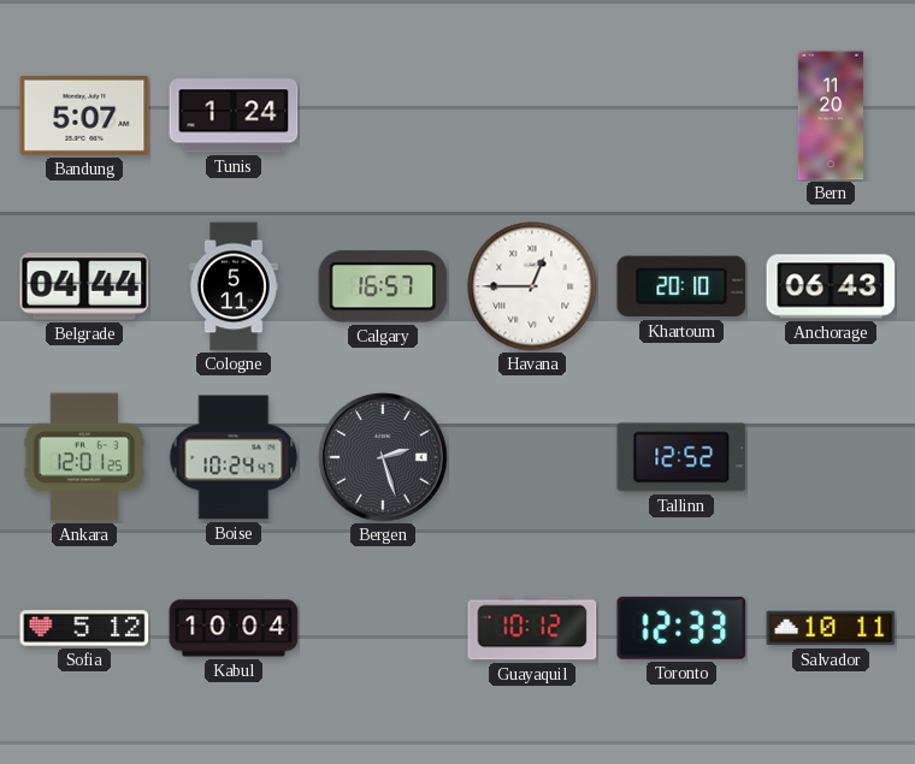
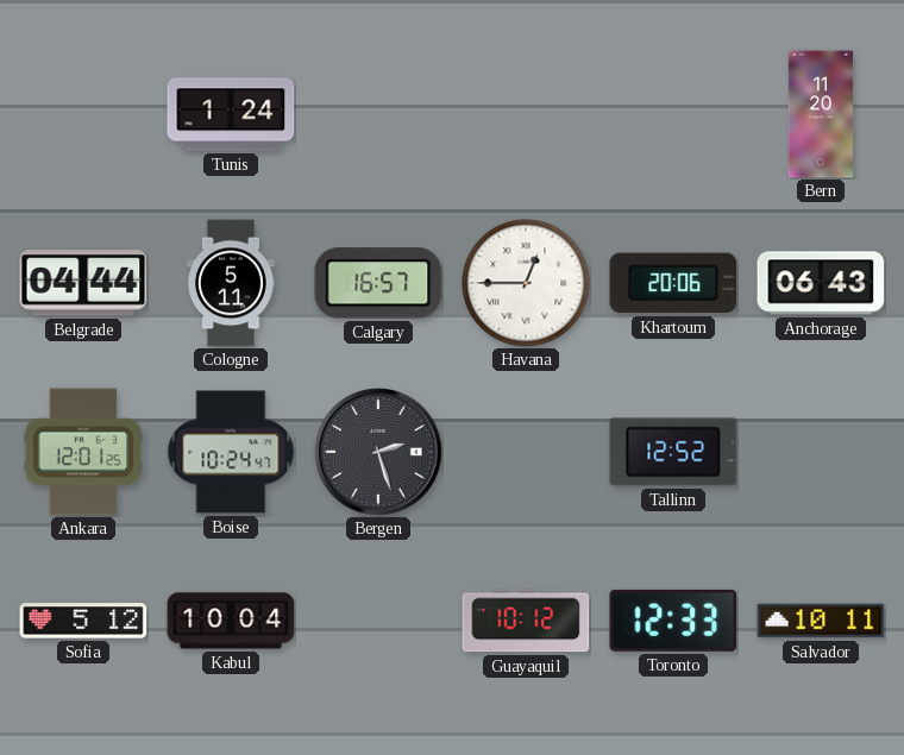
Bandung: 5:07 -> none (84, 116)
Khartoum: 20:10 -> 20:06 (673, 283)
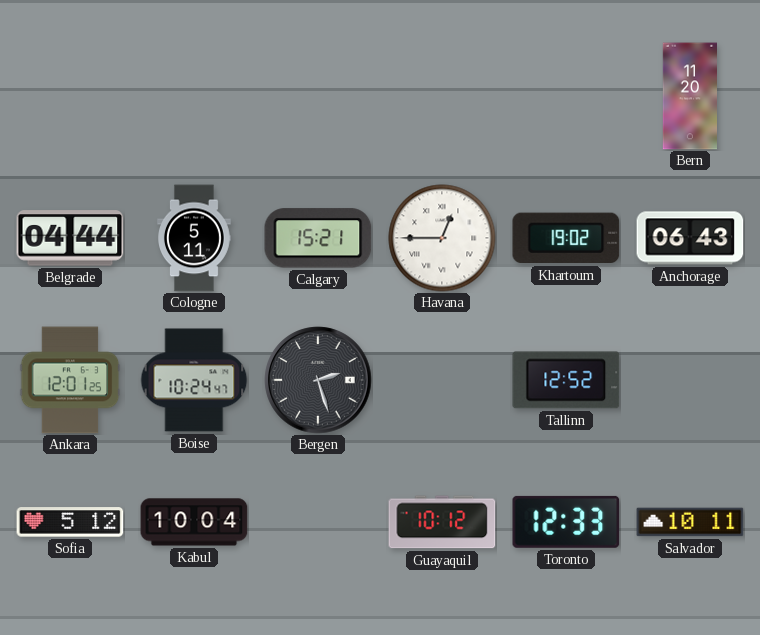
Tunis: 1:24 -> none (231, 114)
Calgary: 16:57 -> 15:21 (318, 238)
Khartoum: 20:06 -> 19:02 (566, 238)
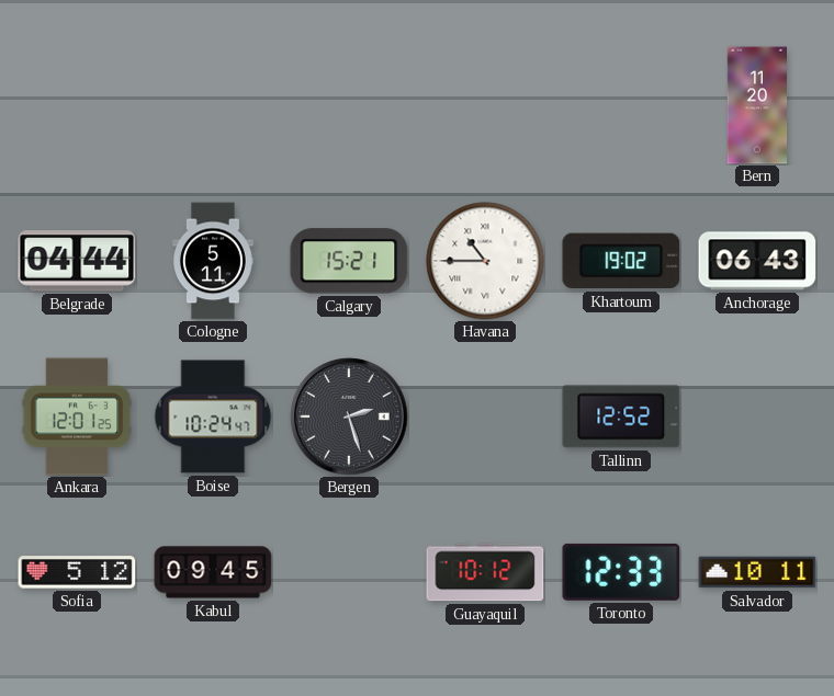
Havana: 12:45 -> 10:45 (485, 261)
Kabul: 10:04 -> 09:45 (213, 572)
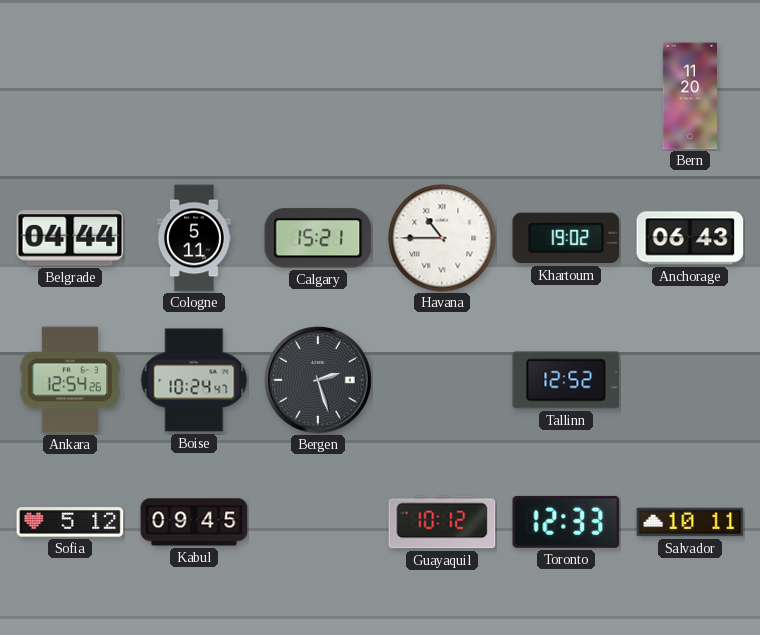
Ankara: 12:01 -> 12:54 (70, 380)
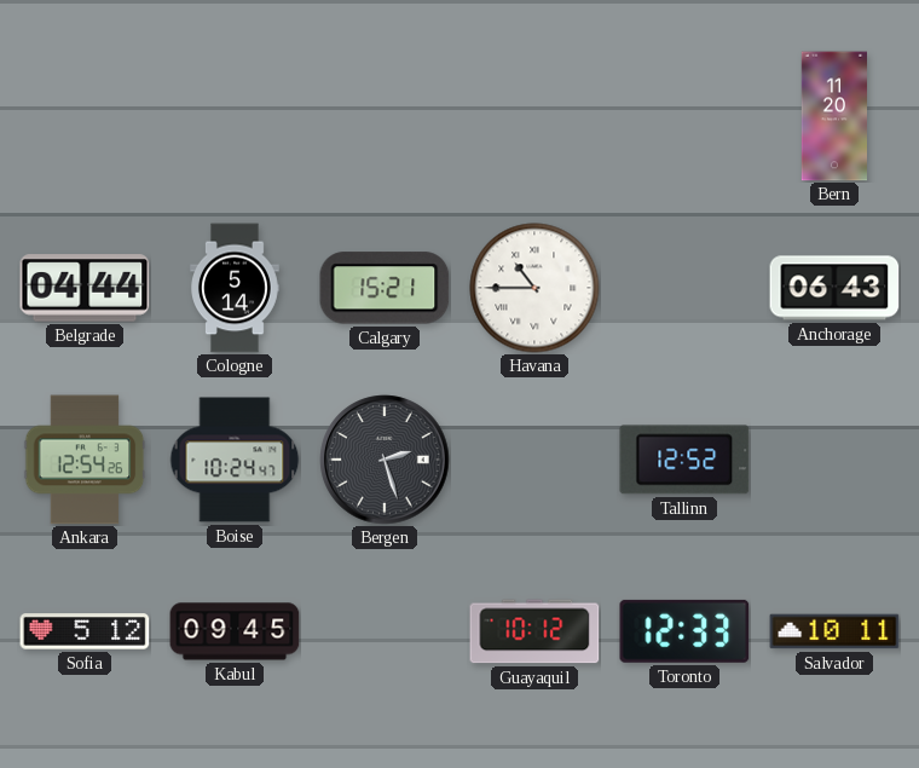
Cologne: 5:11 -> 5:14 (236, 288)
Khartoum: 19:02 -> none (566, 238)
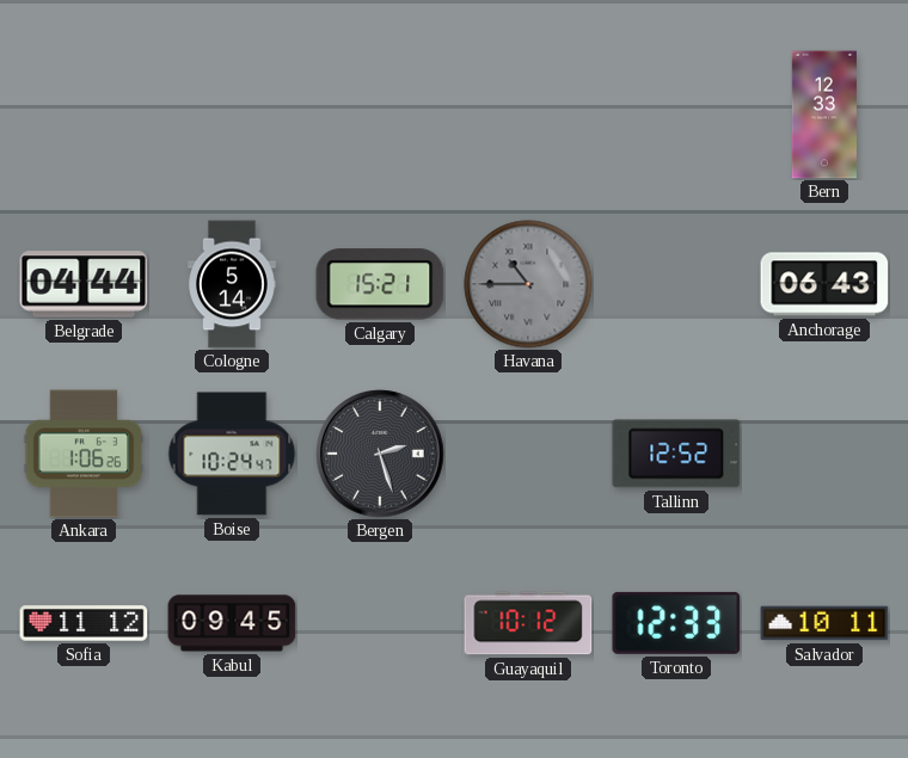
Bern: 11:20 -> 12:33 (824, 115)
Havana dial: white -> grey (528, 284)
Ankara: 12:54 -> 1:06 (84, 454)
Sofia: 5:12 -> 11:12 (84, 623)
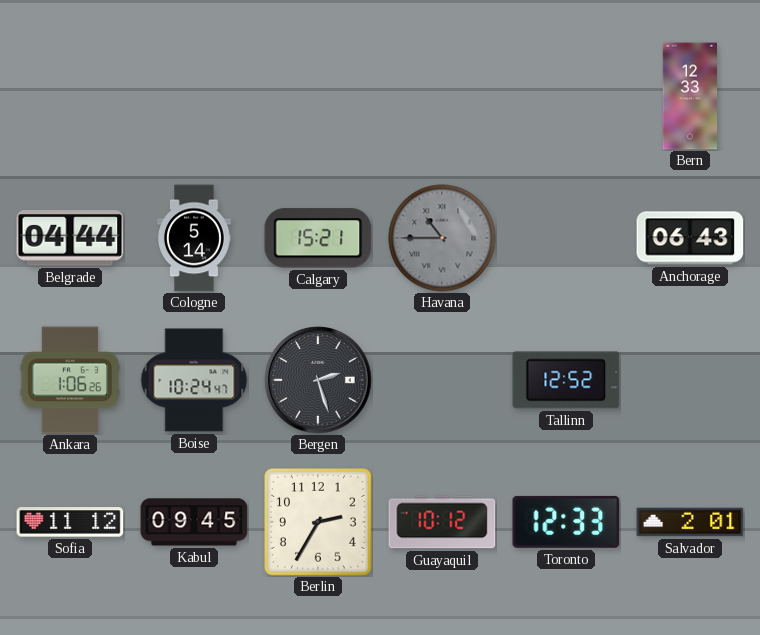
Berlin: none -> 2:35 (319, 523)
Salvador: 10:11 -> 2:01 (690, 522)
